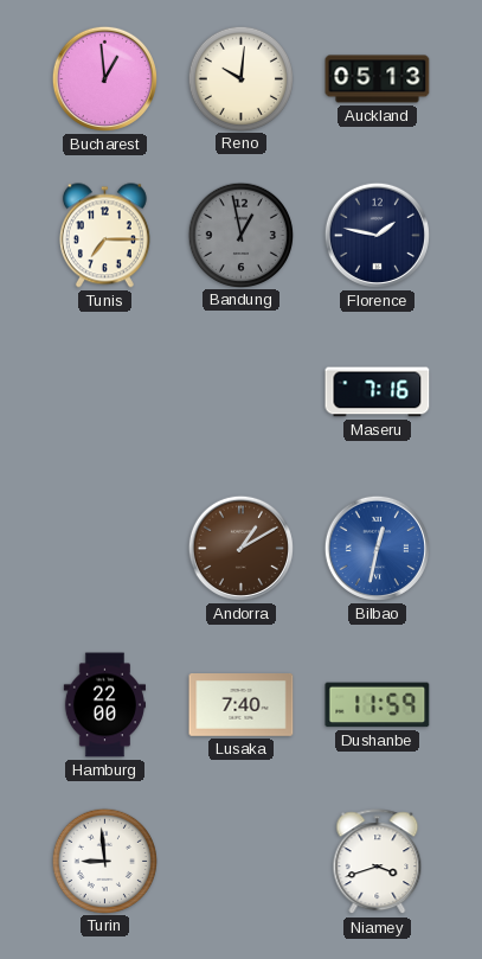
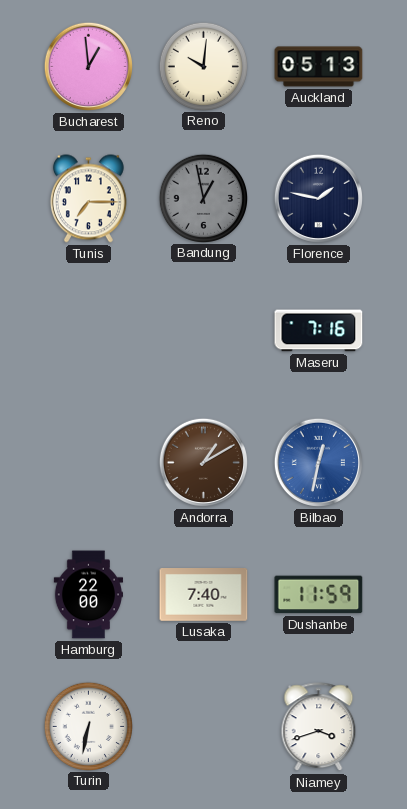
Turin: 8:59 -> 6:32 (88, 726)
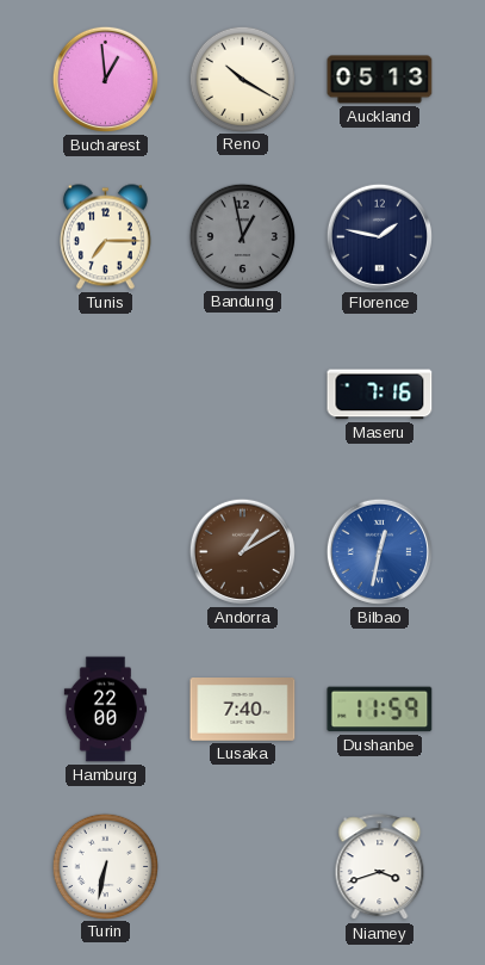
Reno: 10:01 -> 10:20 (242, 79)
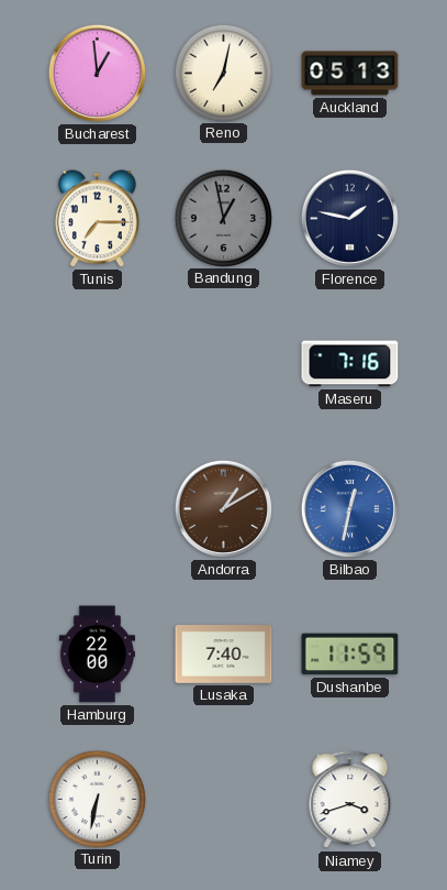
Reno: 10:20 -> 7:02 (223, 73)
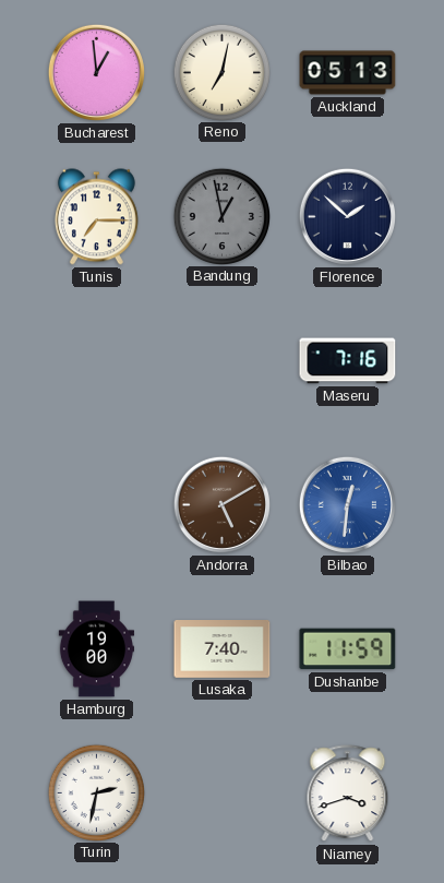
Florence: 1:47 -> 1:52 (347, 216)
Andorra: 1:10 -> 5:10 (221, 504)
Bilbao: 12:32 -> 12:31 (347, 504)
Hamburg: 22:00 -> 19:00 (96, 649)
Turin: 6:32 -> 2:32 (96, 792)
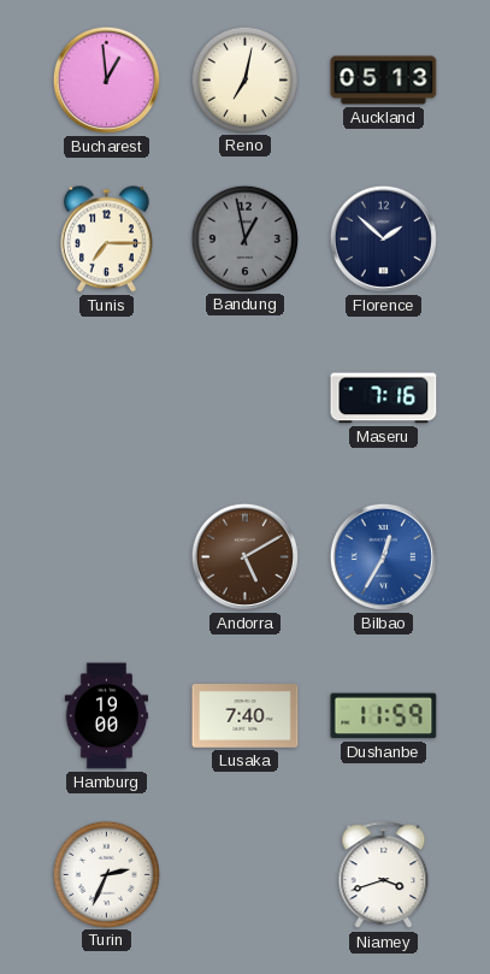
Bilbao: 12:31 -> 12:35 (383, 556)
Turin: 2:32 -> 2:34 (106, 874)
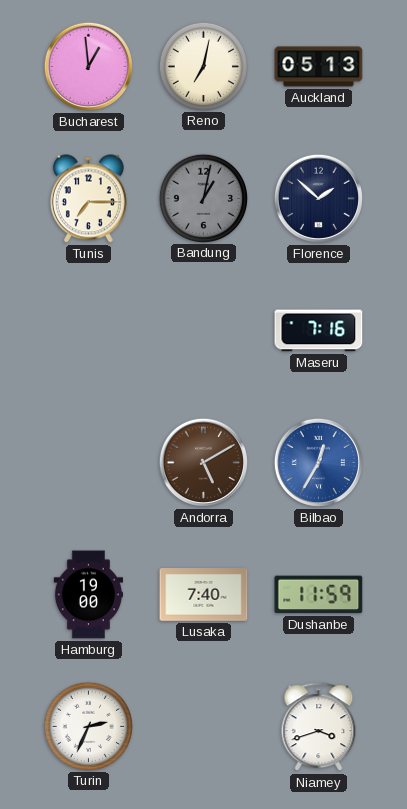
Bandung: 12:58 -> 1:02 (203, 198)
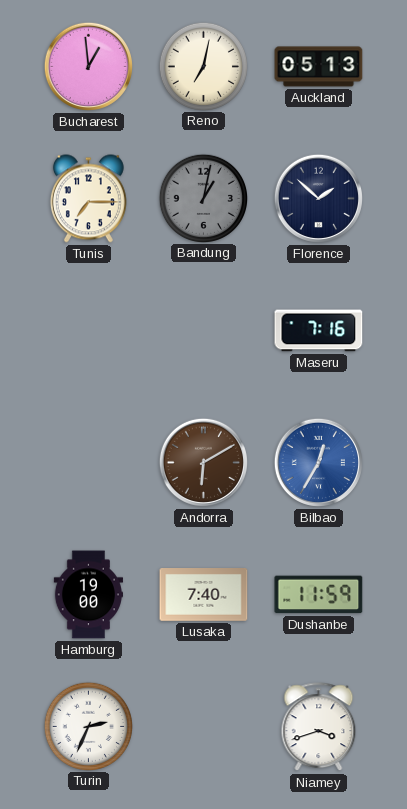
Andorra: 5:10 -> 6:10 (203, 462)
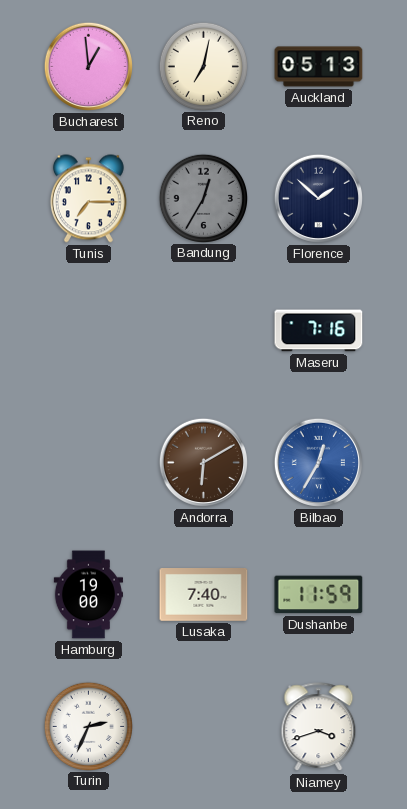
Bandung: 1:02 -> 12:35 (203, 198)
